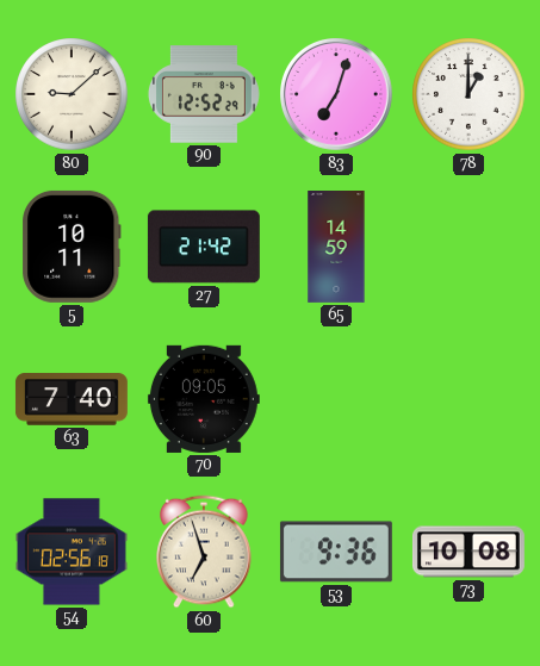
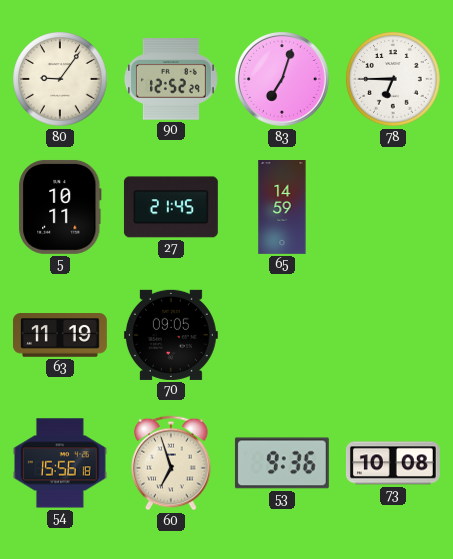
80: 9:08 -> 9:06 (60, 79)
78: 1:00 -> 6:45 (393, 79)
27: 21:42 -> 21:45 (171, 207)
63: 7:40 -> 11:19 (60, 335)
54: 02:56 -> 15:56 (60, 463)
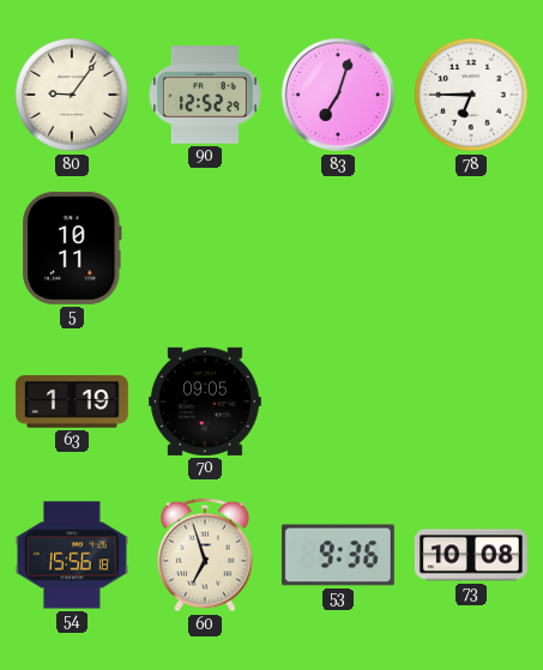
27: 21:45 -> none (171, 207)
65: 14:59 -> none (282, 208)
63: 11:19 -> 1:19 (72, 402)
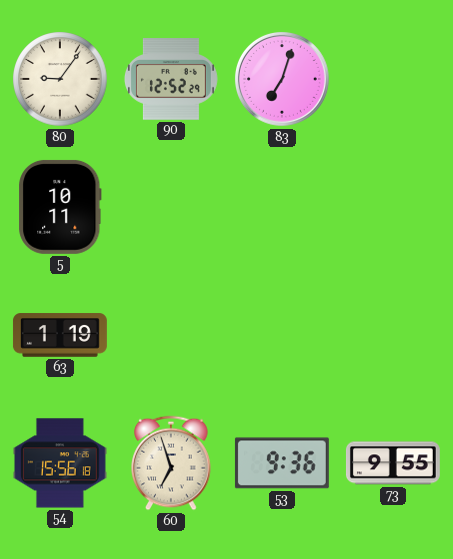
78: 6:45 -> none (471, 95)
70: 09:05 -> none (205, 402)
73: 10:08 -> 9:55 (393, 463)
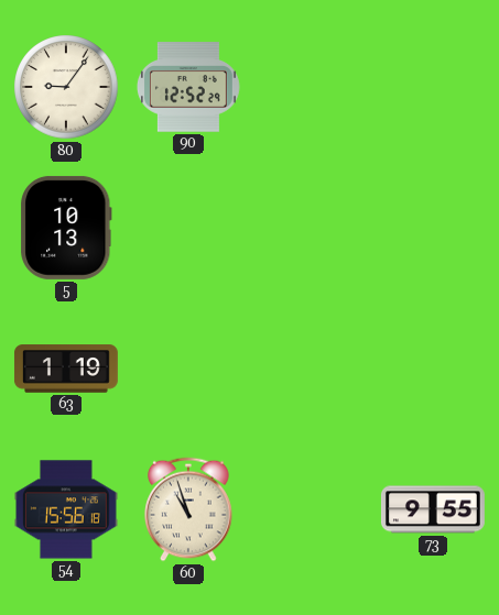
83: 7:03 -> none (283, 80)
5: 10:11 -> 10:13 (66, 228)
60: 6:57 -> 10:57 (188, 509)
53: 9:36 -> none (282, 463)
